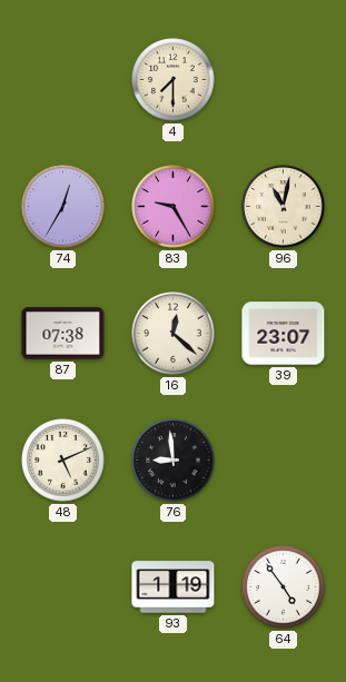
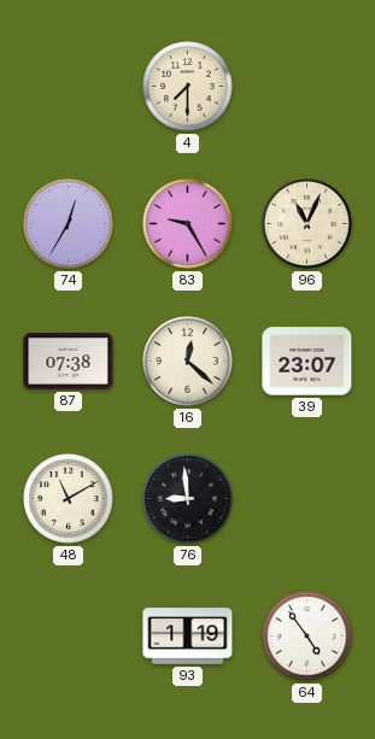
96: 11:02 -> 11:04 (307, 224)
48: 5:11 -> 11:10 (69, 499)
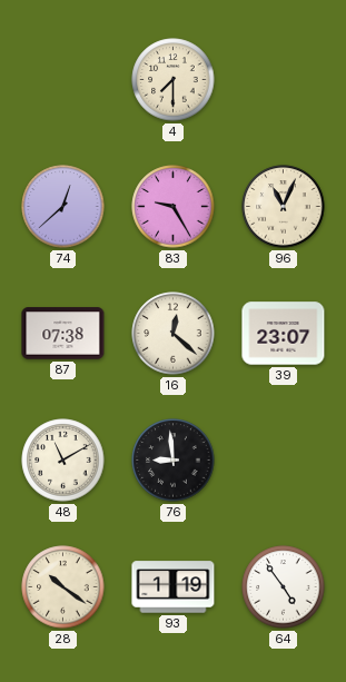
74: 12:35 -> 12:38 (63, 207)
28: none -> 10:21 (63, 587)
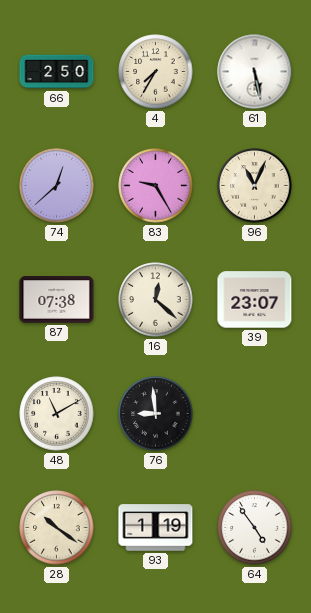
66: none -> 2:50 (57, 72)
4: 7:30 -> 7:35 (156, 72)
61: none -> 5:28 (255, 72)
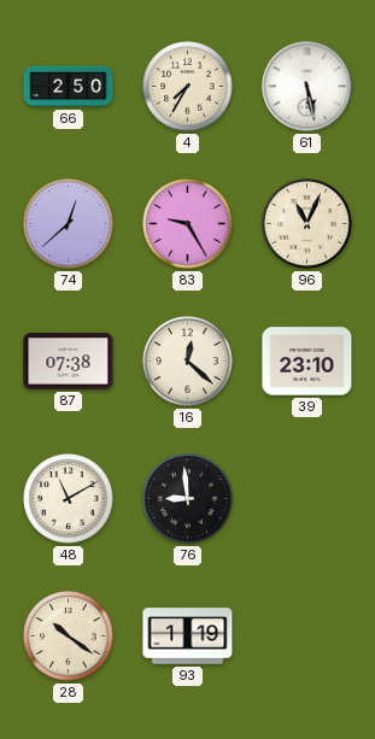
39: 23:07 -> 23:10 (307, 362)
64: 4:54 -> none (255, 528)
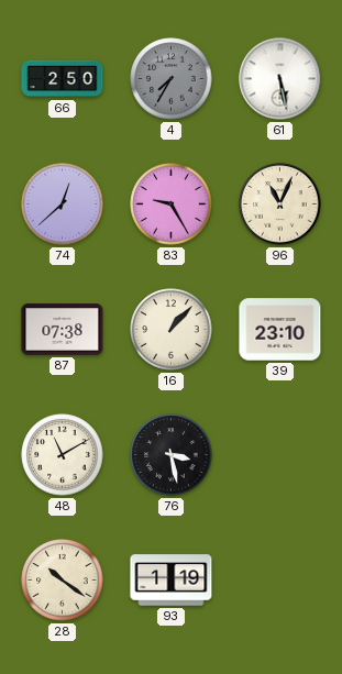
4 dial: cream -> grey (172, 79)
16: 12:22 -> 1:07 (172, 330)
76: 8:59 -> 3:28 (172, 455)
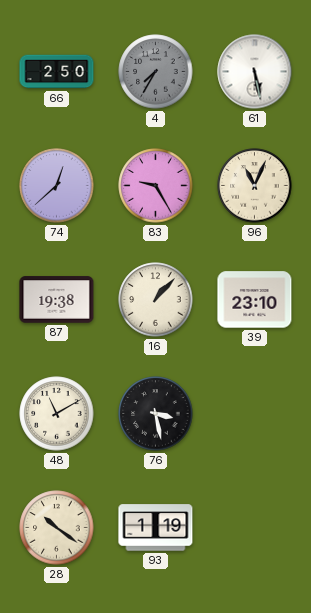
87: 07:38 -> 19:38 (57, 300)
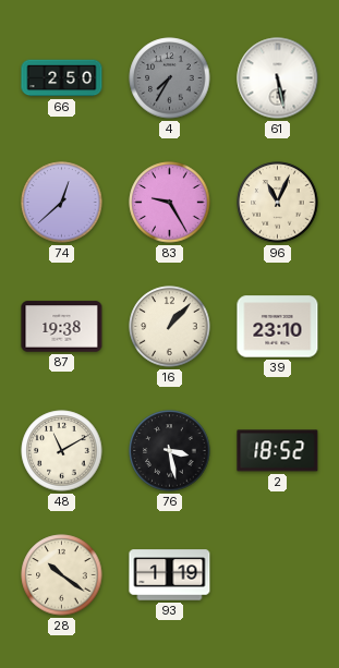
2: none -> 18:52 (278, 451)
